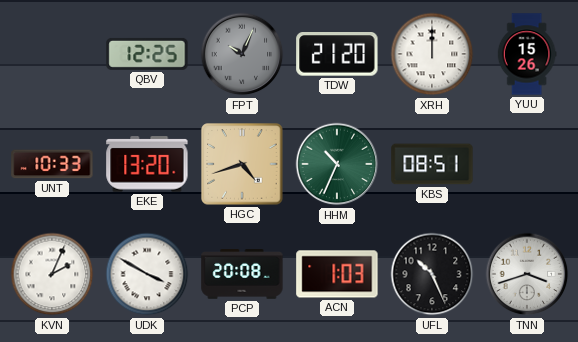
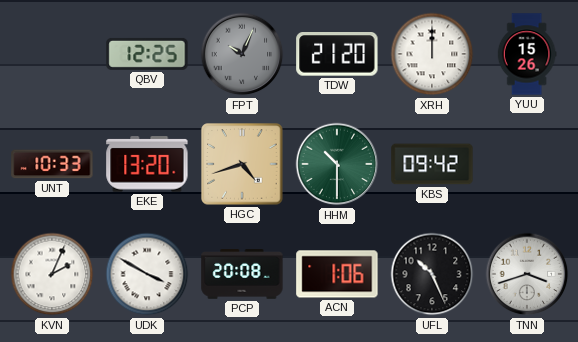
HHM: 10:34 -> 10:30 (337, 164)
KBS: 08:51 -> 09:42 (432, 164)
ACN: 1:03 -> 1:06 (337, 274)
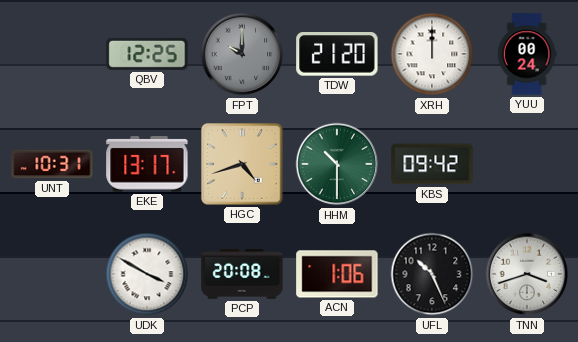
FPT: 10:04 -> 10:00 (242, 54)
YUU: 15:26 -> 00:24 (527, 54)
UNT: 10:33 -> 10:31 (52, 164)
EKE: 13:20 -> 13:17 (147, 164)
KVN: 2:04 -> none (52, 274)
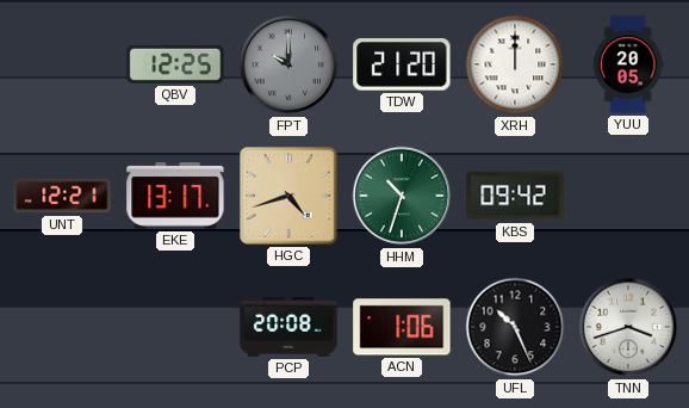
YUU: 00:24 -> 20:05 (628, 64)
UNT: 10:31 -> 12:21 (62, 196)
HHM: 10:30 -> 10:33 (402, 196)
UDK: 3:50 -> none (147, 274)
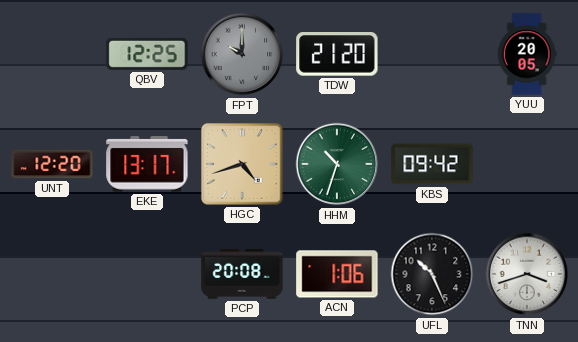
XRH: 12:00 -> none (515, 64)
UNT: 12:21 -> 12:20 (52, 164)
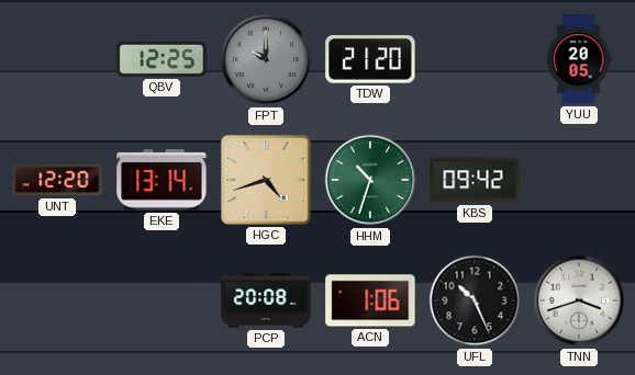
EKE: 13:17 -> 13:14 (161, 180)
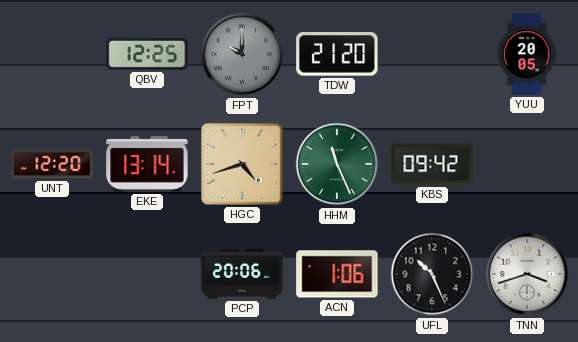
HHM: 10:33 -> 11:26 (337, 164)
PCP: 20:08 -> 20:06 (242, 274)
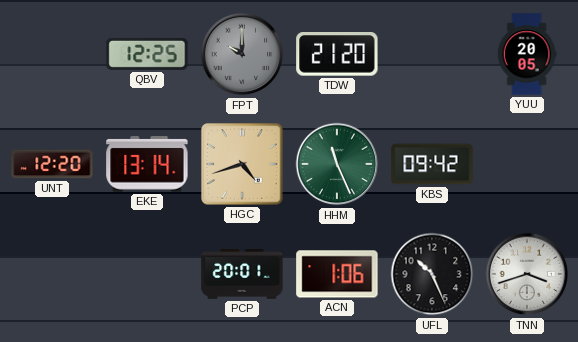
PCP: 20:06 -> 20:01 (242, 274)
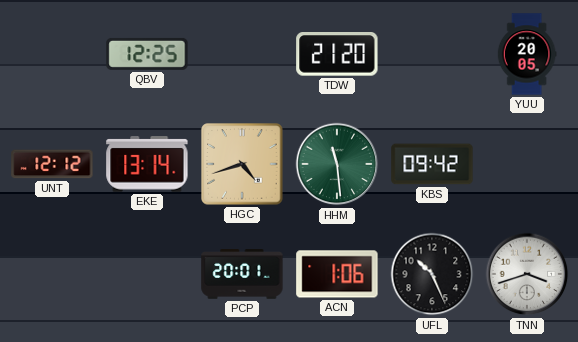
FPT: 10:00 -> none (242, 54)
UNT: 12:20 -> 12:12 (52, 164)
HHM: 11:26 -> 11:29 (337, 164)
